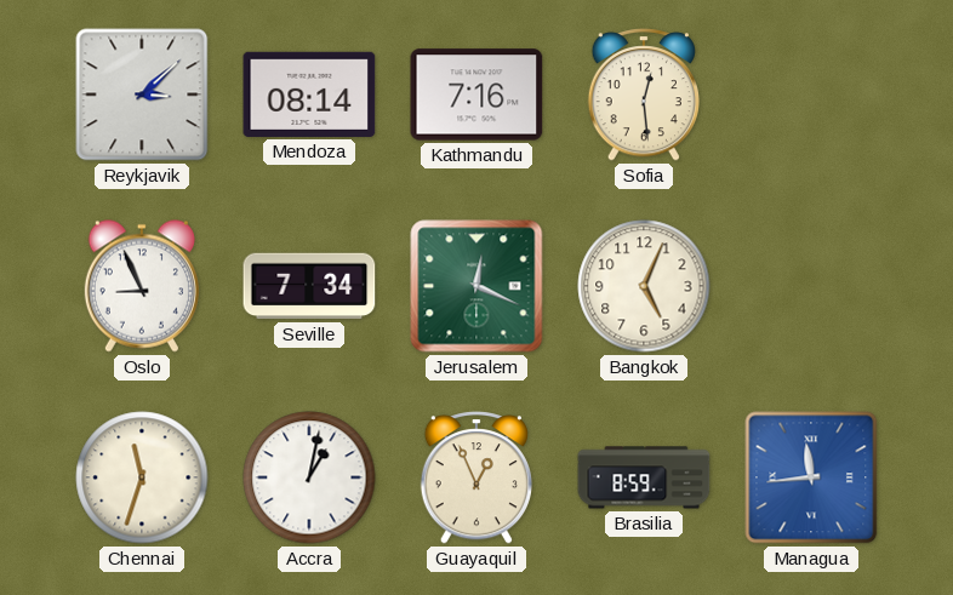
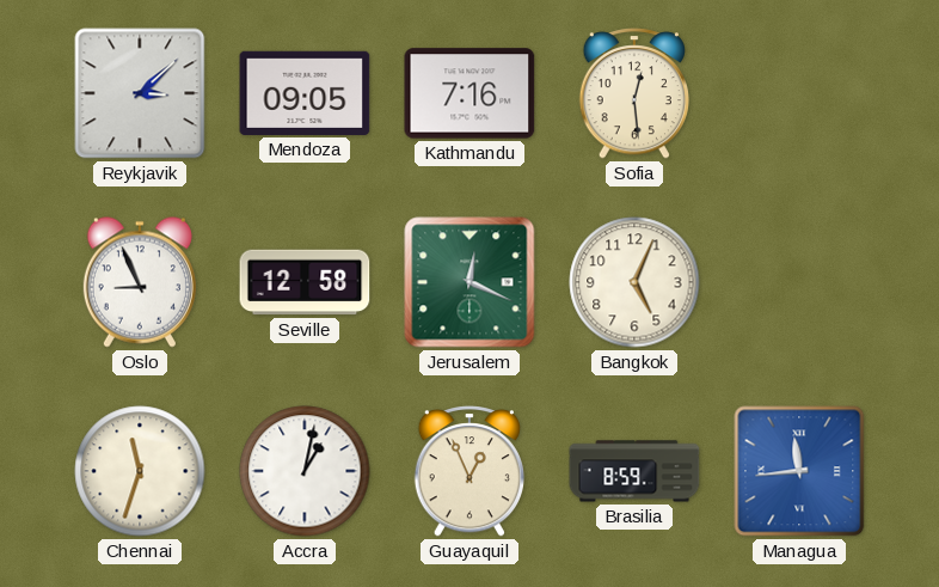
Mendoza: 08:14 -> 09:05 (305, 93)
Seville: 7:34 -> 12:58 (305, 282)
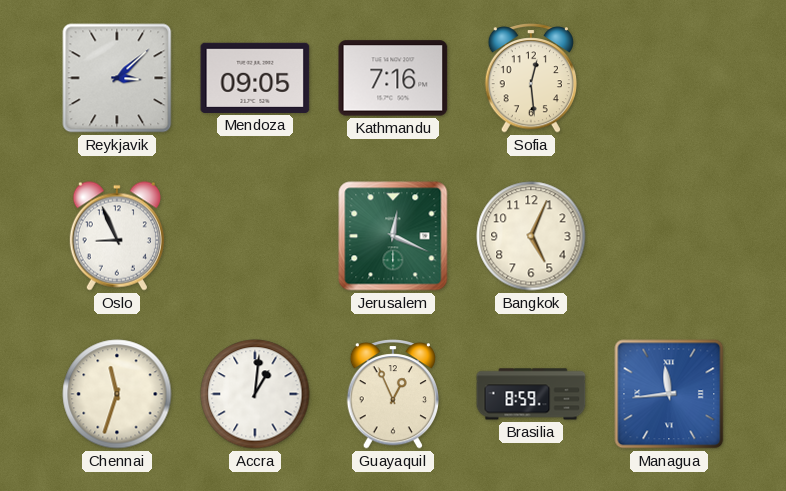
Seville: 12:58 -> none (305, 282)
Accra: 1:02 -> 1:01 (255, 394)
